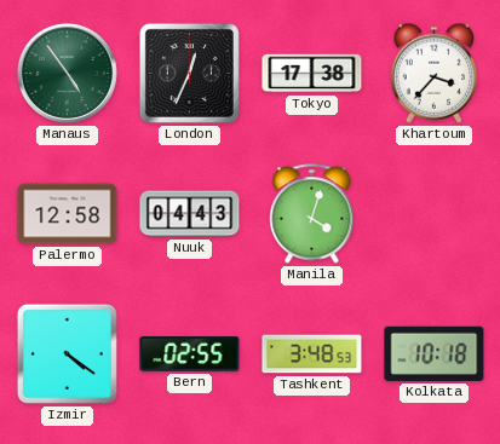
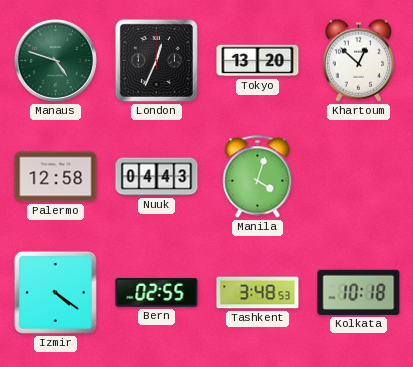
Manaus: 4:54 -> 4:48 (55, 60)
Tokyo: 17:38 -> 13:20 (258, 61)
Khartoum: 3:37 -> 12:52 (359, 60)
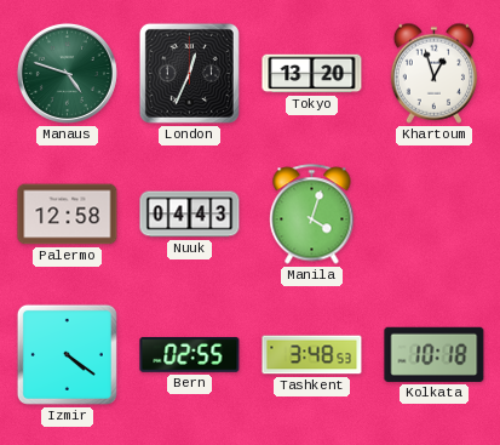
Khartoum: 12:52 -> 12:57 (435, 73)
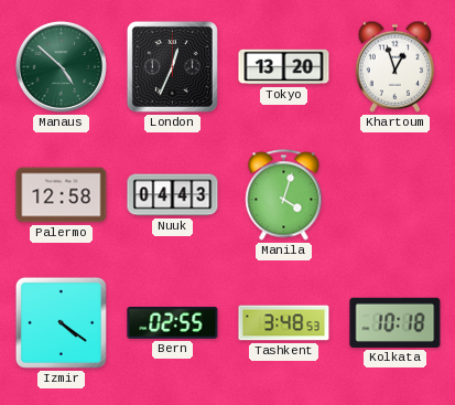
Manaus: 4:48 -> 4:52 (61, 66)
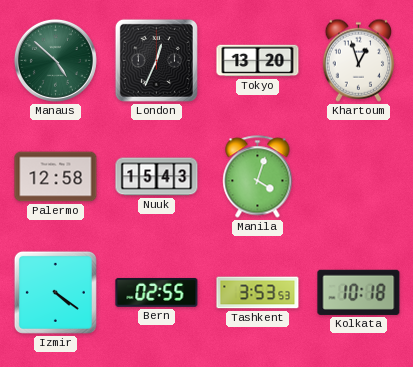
Nuuk: 04:43 -> 15:43 (157, 177)
Tashkent: 3:48 -> 3:53 (258, 293)
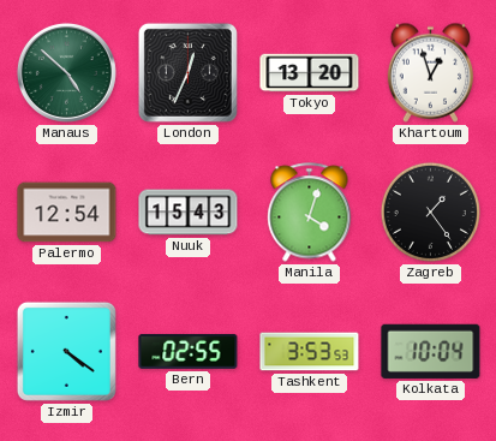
Palermo: 12:58 -> 12:54 (67, 213)
Zagreb: none -> 1:24 (430, 211)
Kolkata: 10:18 -> 10:04 (431, 351)
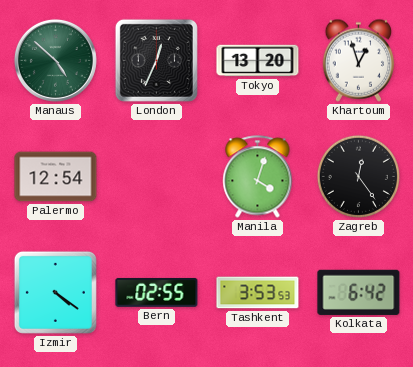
Nuuk: 15:43 -> none (189, 213)
Zagreb: 1:24 -> 12:24 (358, 176)
Kolkata: 10:04 -> 6:42 (359, 292)
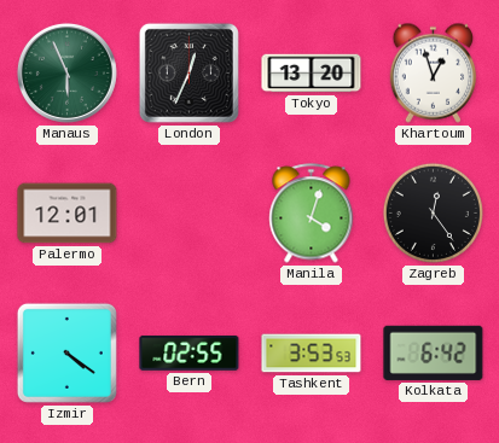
Manaus: 4:52 -> 5:56 (66, 72)
Palermo: 12:54 -> 12:01 (68, 214)
